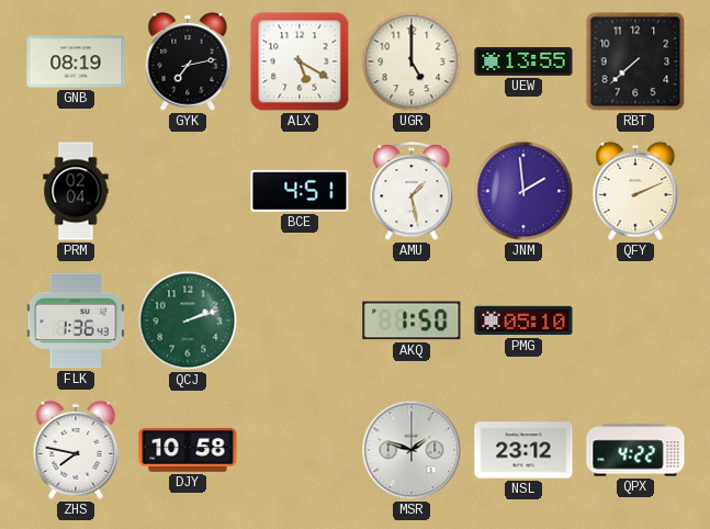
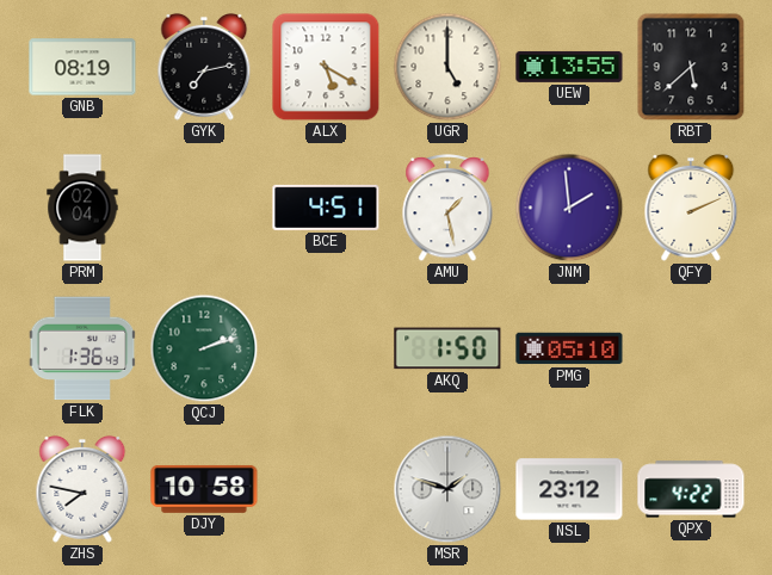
RBT: 7:38 -> 5:38 (691, 67)
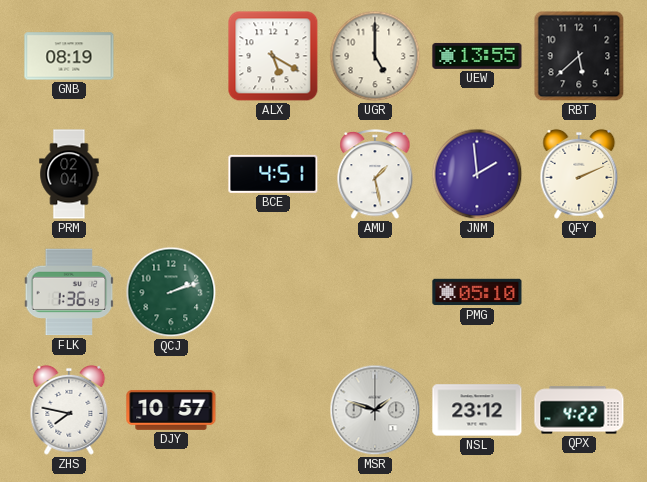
GYK: 7:13 -> none (204, 67)
AKQ: 1:50 -> none (447, 348)
DJY: 10:58 -> 10:57 (171, 410)
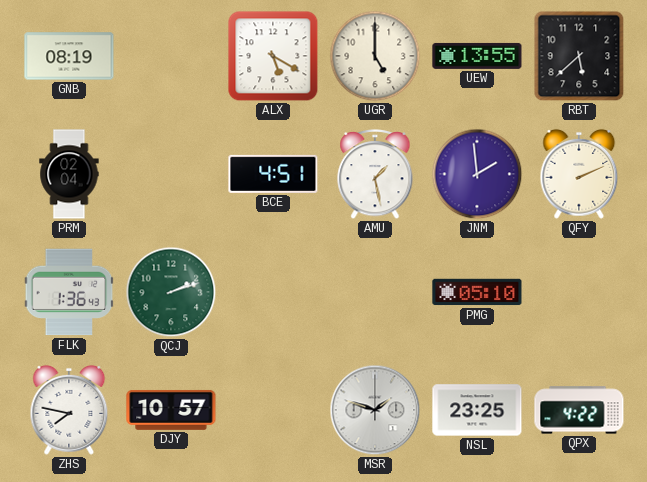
NSL: 23:12 -> 23:25 (477, 410)
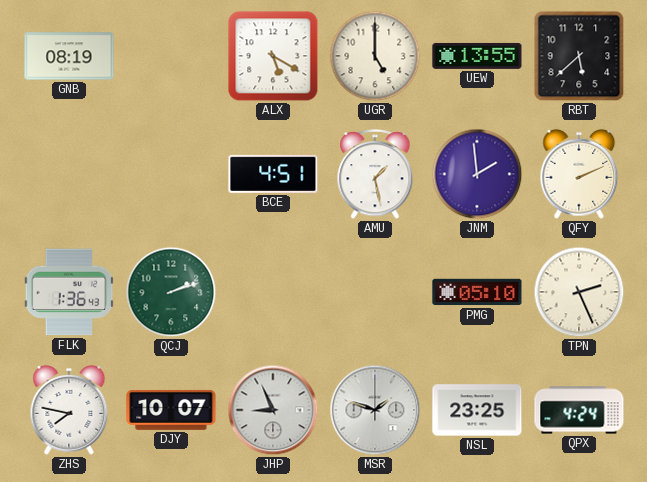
PRM: 02:04 -> none (69, 174)
TPN: none -> 2:26 (579, 292)
DJY: 10:57 -> 10:07 (171, 410)
JHP: none -> 8:56 (273, 410)
QPX: 4:22 -> 4:24 (579, 410)
